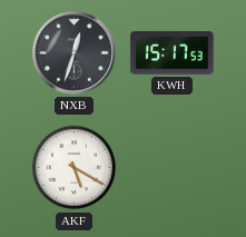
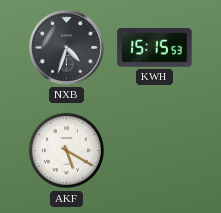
NXB: 12:33 -> 4:33 (66, 47)
KWH: 15:17 -> 15:15 (155, 48)
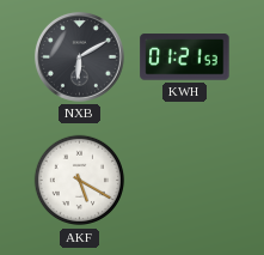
NXB: 4:33 -> 6:10 (79, 56)
KWH: 15:15 -> 01:21 (185, 57)
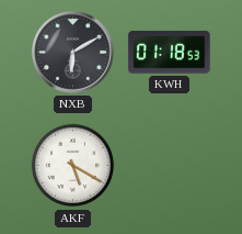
KWH: 01:21 -> 01:18 (170, 53)
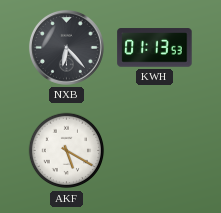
NXB: 6:10 -> 6:23 (66, 47)
KWH: 01:18 -> 01:13 (155, 48)
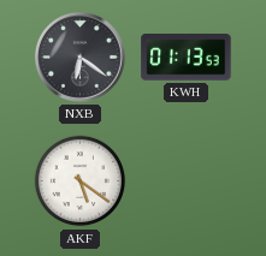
NXB: 6:23 -> 6:21 (79, 56)
AKF: 5:20 -> 5:21 (81, 181)
